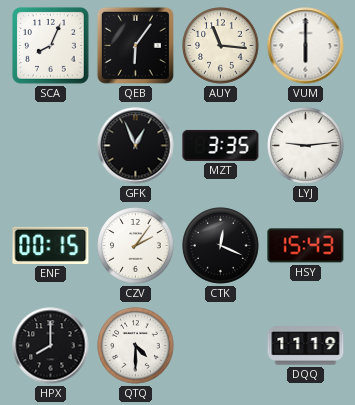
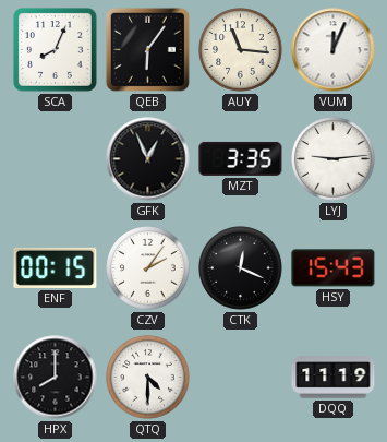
VUM: 6:00 -> 12:04 (334, 50)
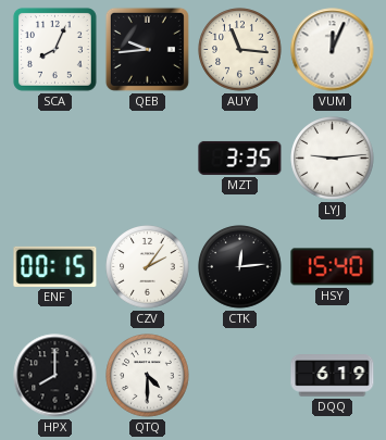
QEB: 6:06 -> 9:44 (147, 49)
GFK: 12:56 -> none (148, 159)
CTK: 12:19 -> 12:14 (240, 267)
HSY: 15:43 -> 15:40 (333, 267)
DQQ: 11:19 -> 6:19 (333, 376)
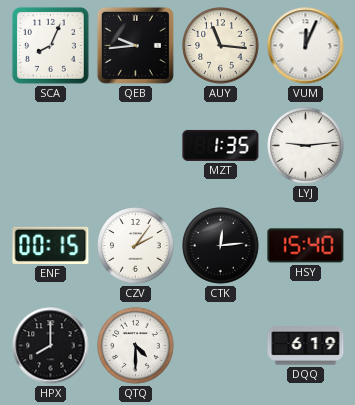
MZT: 3:35 -> 1:35 (221, 145)
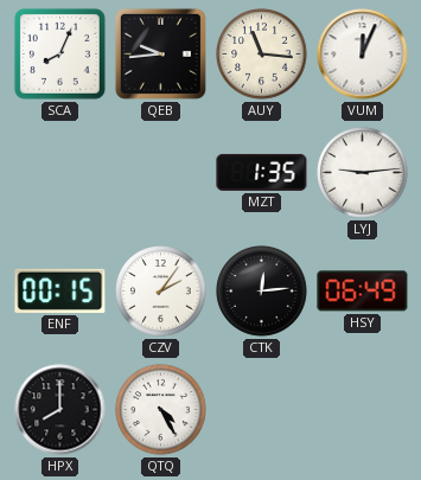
HSY: 15:40 -> 06:49 (363, 292)
QTQ: 4:30 -> 4:25 (161, 410)
DQQ: 6:19 -> none (306, 346)
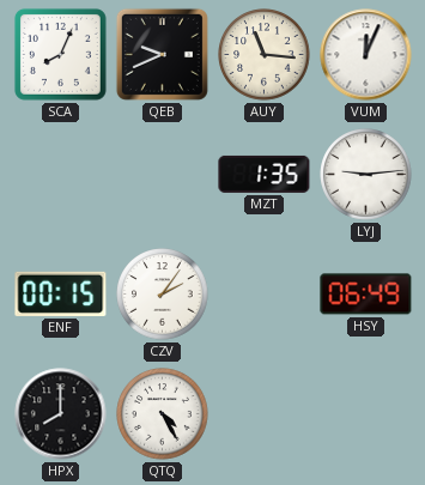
QEB: 9:44 -> 9:41 (162, 54)
CTK: 12:14 -> none (262, 292)
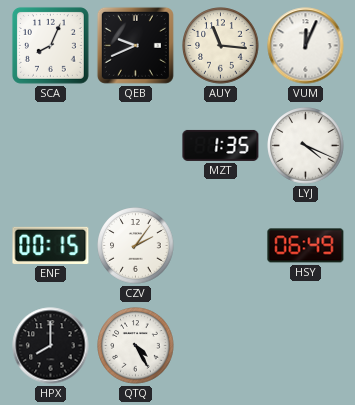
LYJ: 9:14 -> 4:19 (306, 146)
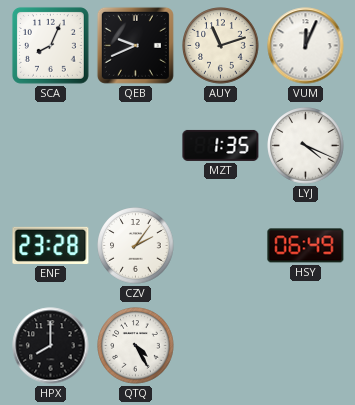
AUY: 11:16 -> 11:12 (221, 46)
ENF: 00:15 -> 23:28 (51, 245)
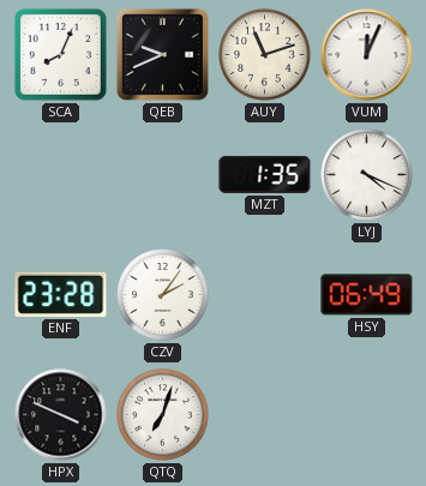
HPX: 8:00 -> 3:49 (61, 415)
QTQ: 4:25 -> 7:03 (163, 415)
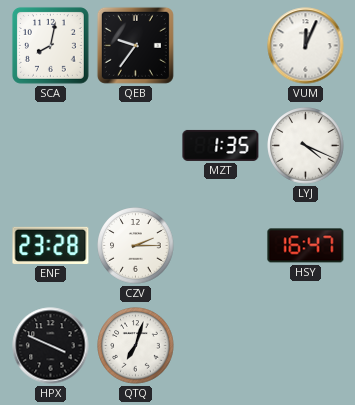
SCA: 8:04 -> 8:02 (50, 45)
QEB: 9:41 -> 9:36 (135, 45)
AUY: 11:12 -> none (265, 55)
CZV: 2:06 -> 2:15 (136, 246)
HSY: 06:49 -> 16:47 (306, 246)
